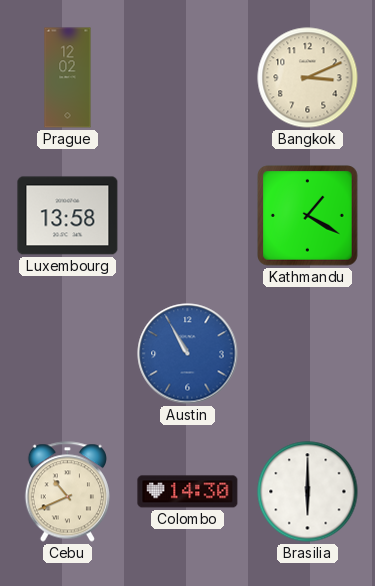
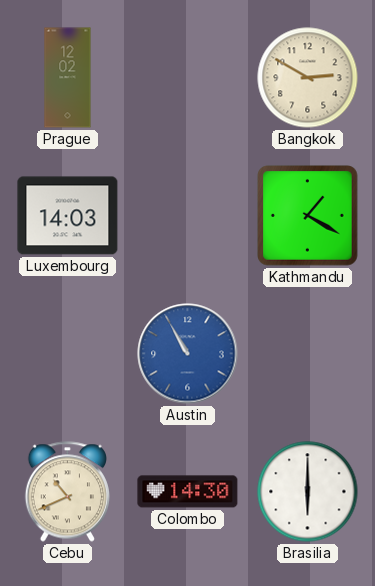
Bangkok: 3:11 -> 2:50 (308, 78)
Luxembourg: 13:58 -> 14:03 (68, 216)
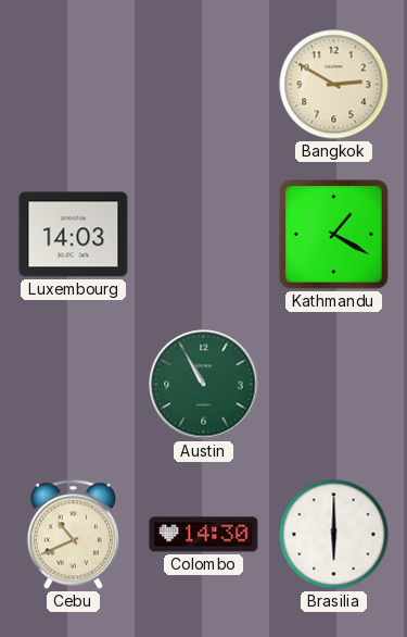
Prague: 12:02 -> none (68, 78)
Austin dial: blue -> green (204, 385)
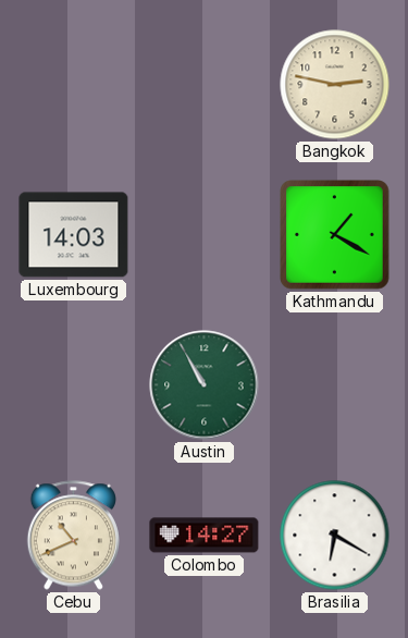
Bangkok: 2:50 -> 2:47 (335, 85)
Colombo: 14:30 -> 14:27 (205, 536)
Brasilia: 6:00 -> 6:20 (335, 536)
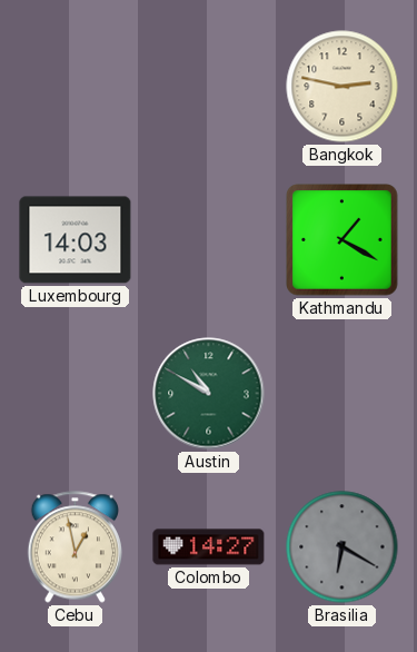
Austin: 10:55 -> 10:50 (209, 394)
Cebu: 10:41 -> 12:58 (75, 547)
Brasilia dial: white -> grey (342, 547)
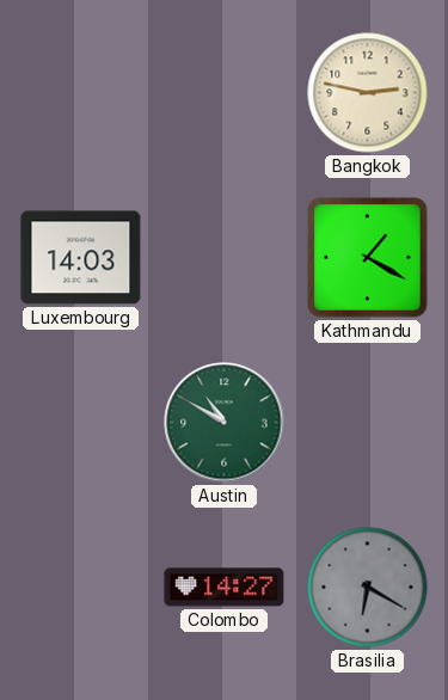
Cebu: 12:58 -> none (75, 547)
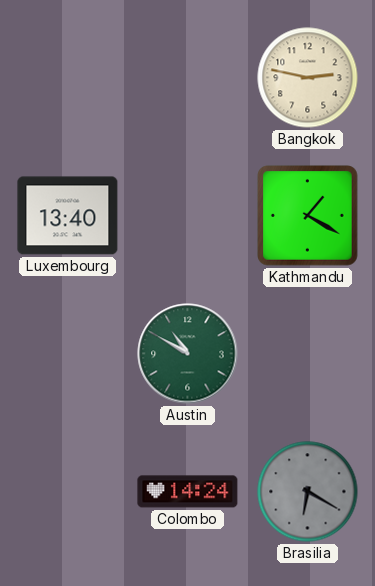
Luxembourg: 14:03 -> 13:40 (68, 216)
Colombo: 14:27 -> 14:24 (188, 492)
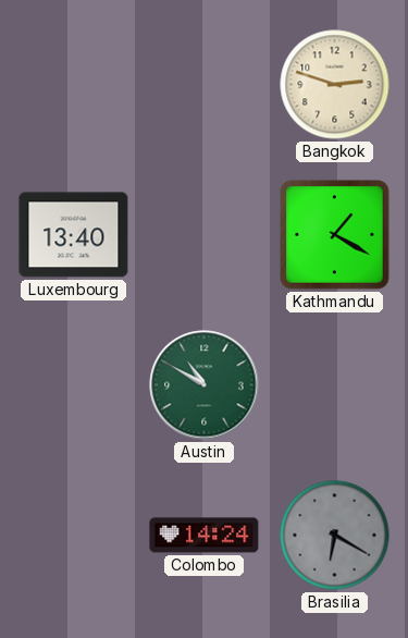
Bangkok: 2:47 -> 2:48 (335, 85)
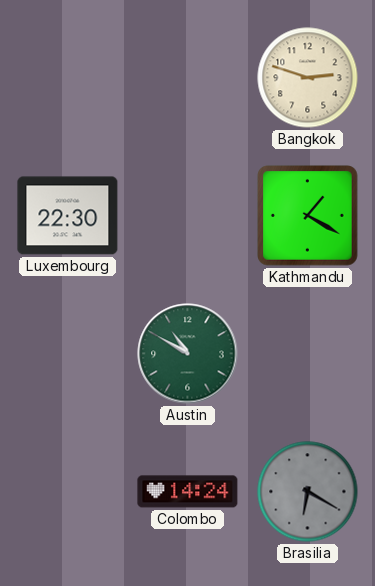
Luxembourg: 13:40 -> 22:30 (68, 216)
